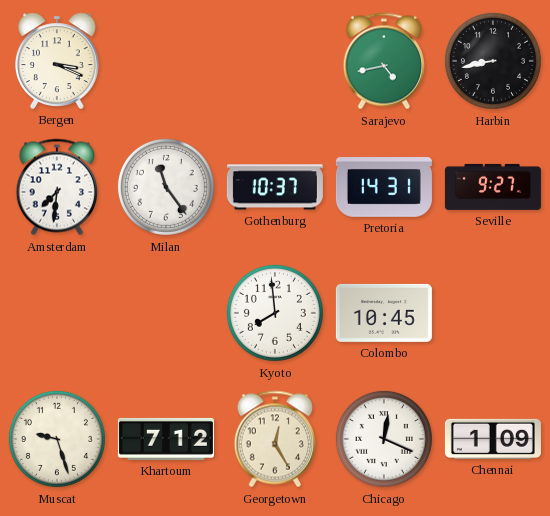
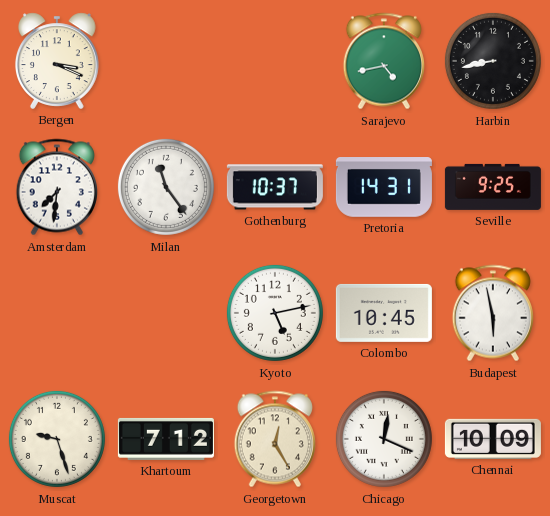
Seville: 9:27 -> 9:25 (493, 187)
Kyoto: 7:59 -> 5:13 (275, 313)
Budapest: none -> 5:58 (493, 313)
Chennai: 1:09 -> 10:09 (493, 439)
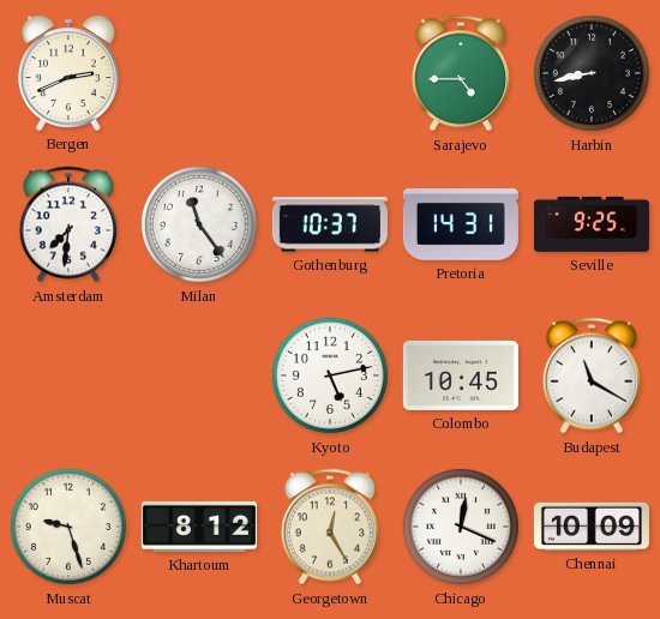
Bergen: 3:19 -> 2:41 (68, 73)
Sarajevo: 4:43 -> 4:45 (461, 73)
Budapest: 5:58 -> 11:20 (592, 375)
Khartoum: 7:12 -> 8:12 (199, 527)
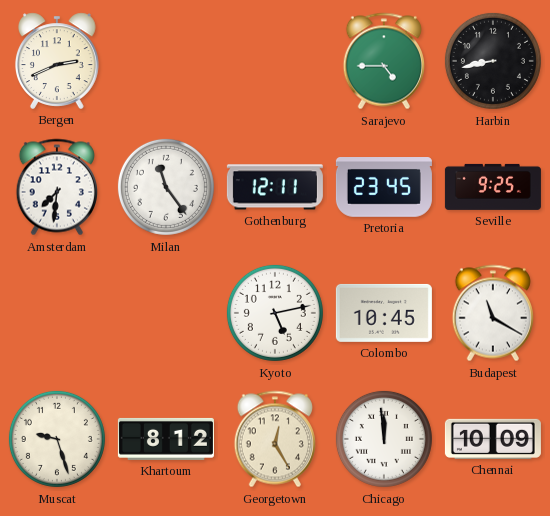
Gothenburg: 10:37 -> 12:11 (275, 187)
Pretoria: 14:31 -> 23:45 (384, 188)
Chicago: 12:19 -> 11:59 (384, 439)
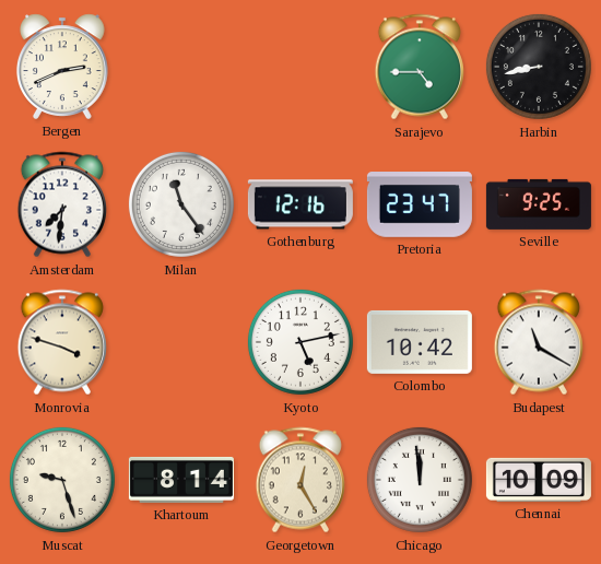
Gothenburg: 12:11 -> 12:16 (300, 204)
Pretoria: 23:45 -> 23:47 (420, 205)
Monrovia: none -> 3:48 (62, 342)
Colombo: 10:45 -> 10:42 (420, 342)
Khartoum: 8:12 -> 8:14 (181, 480)
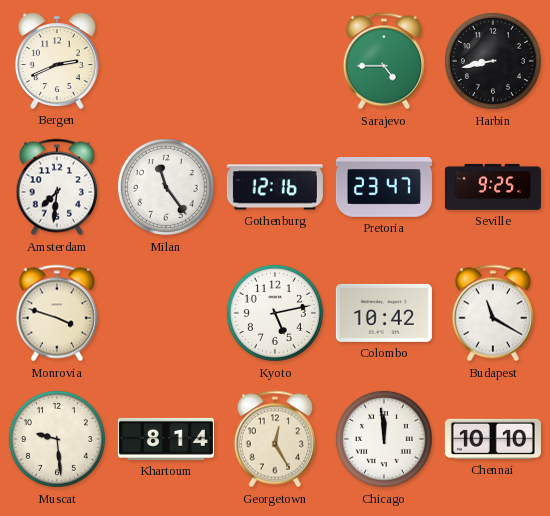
Muscat: 9:27 -> 9:29 (57, 439)
Chennai: 10:09 -> 10:10 (493, 439)
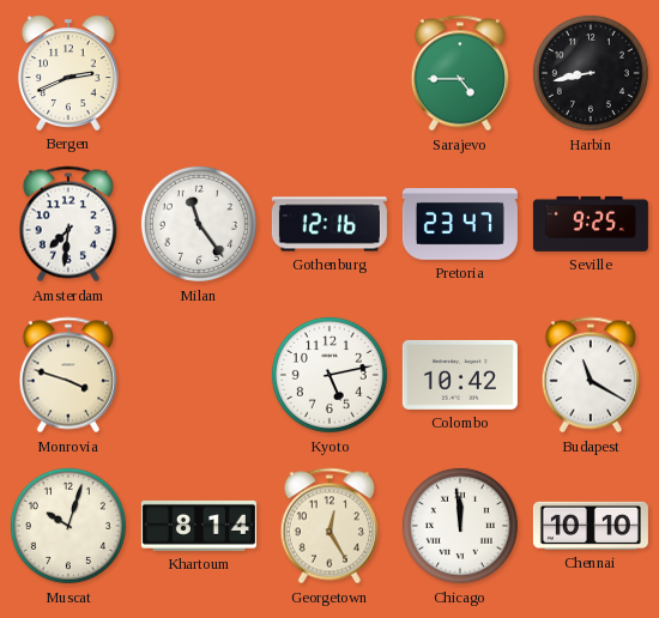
Muscat: 9:29 -> 10:03 (68, 526)
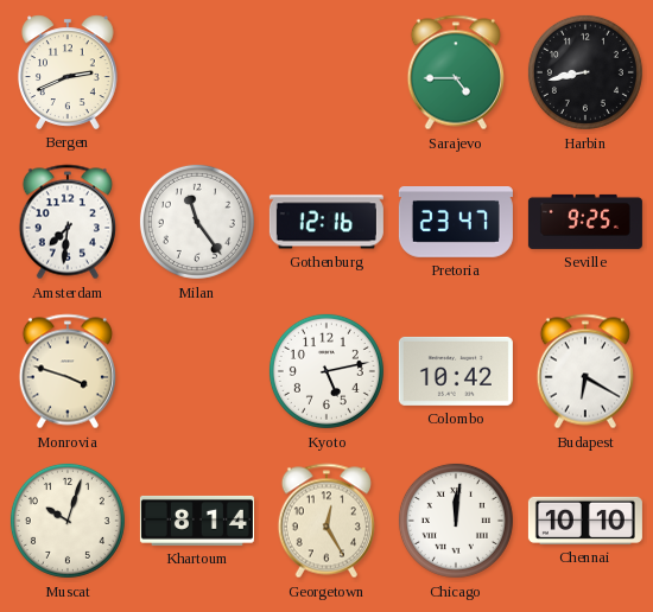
Budapest: 11:20 -> 6:20 (585, 371)
Chicago: 11:59 -> 12:01 (456, 521)
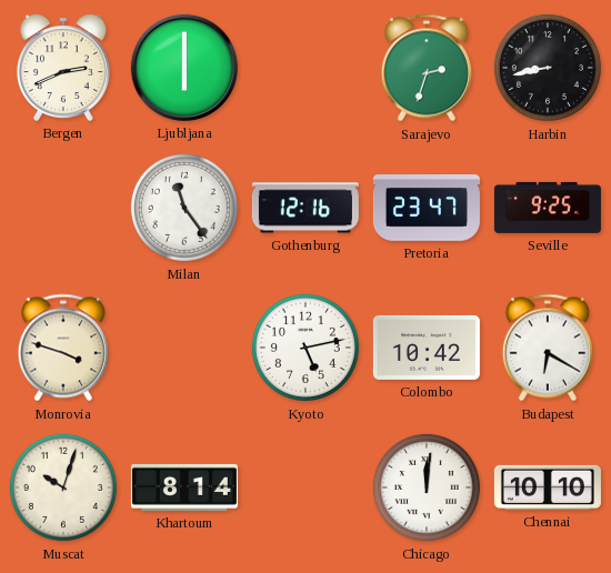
Ljubljana: none -> 6:00 (184, 68)
Sarajevo: 4:45 -> 2:33 (427, 68)
Amsterdam: 7:31 -> none (68, 222)
Georgetown: 12:25 -> none (326, 521)
